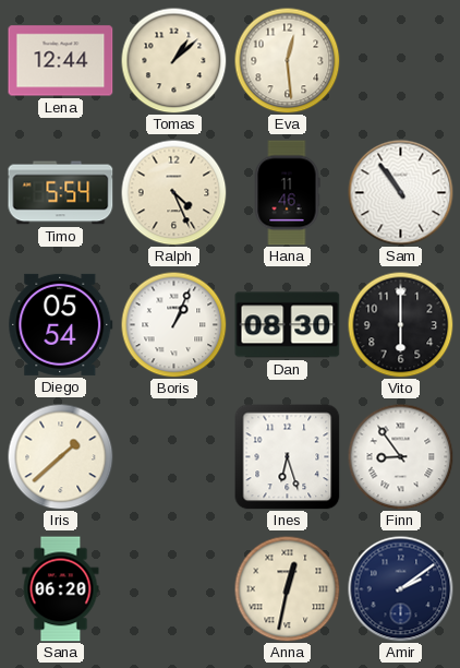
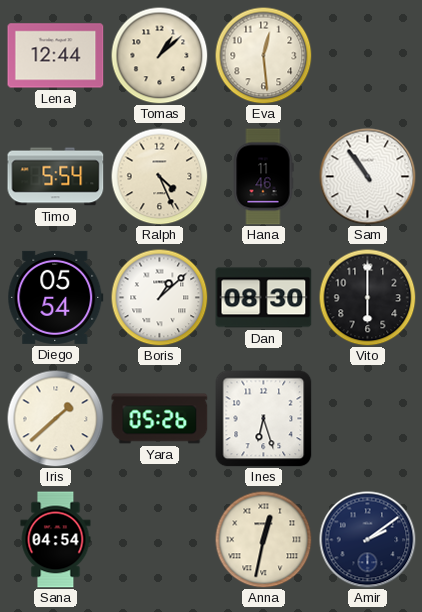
Boris: 1:04 -> 1:08 (159, 297)
Yara: none -> 05:26 (160, 419)
Finn: 8:54 -> none (400, 456)
Sana: 06:20 -> 04:54 (56, 540)
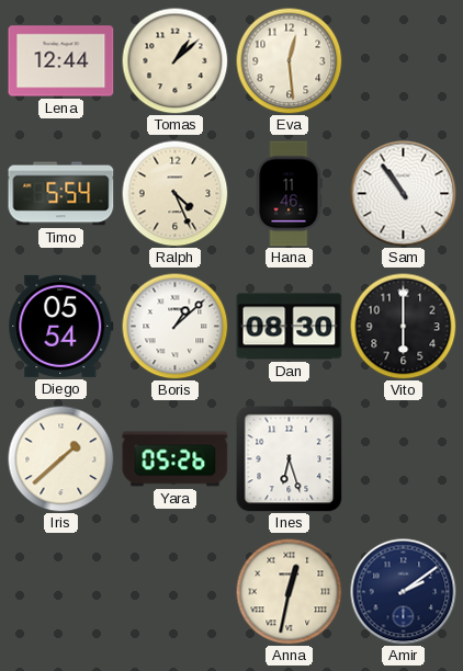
Sana: 04:54 -> none (56, 540)
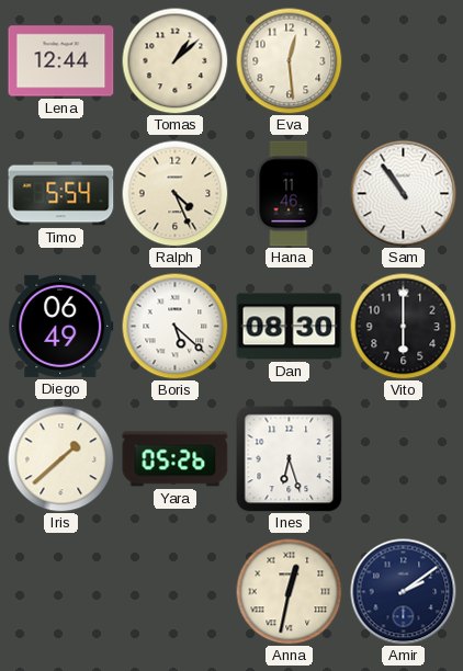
Diego: 05:54 -> 06:49 (61, 326)
Boris: 1:08 -> 5:22 (174, 326)
